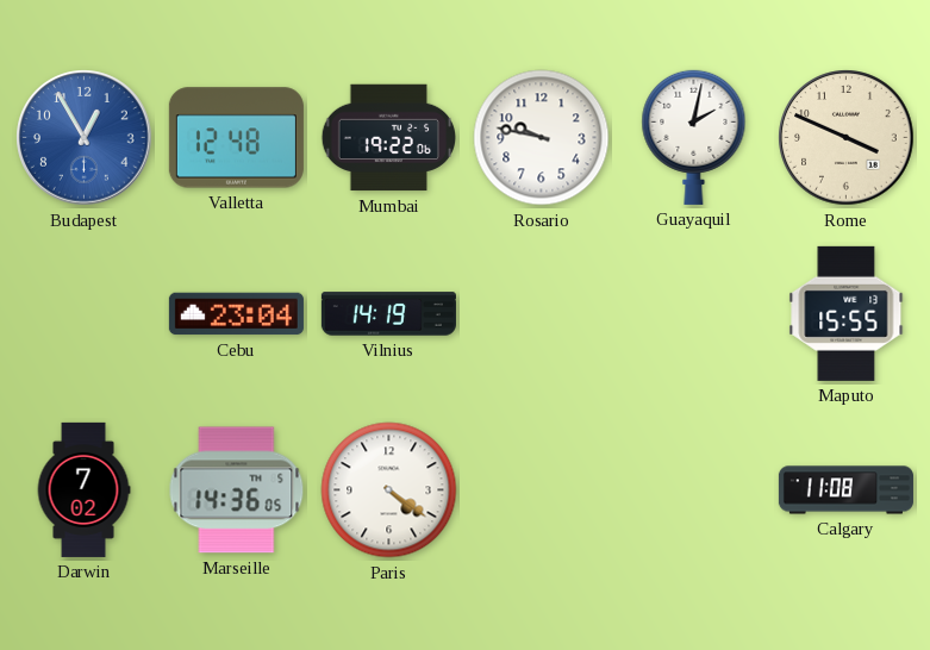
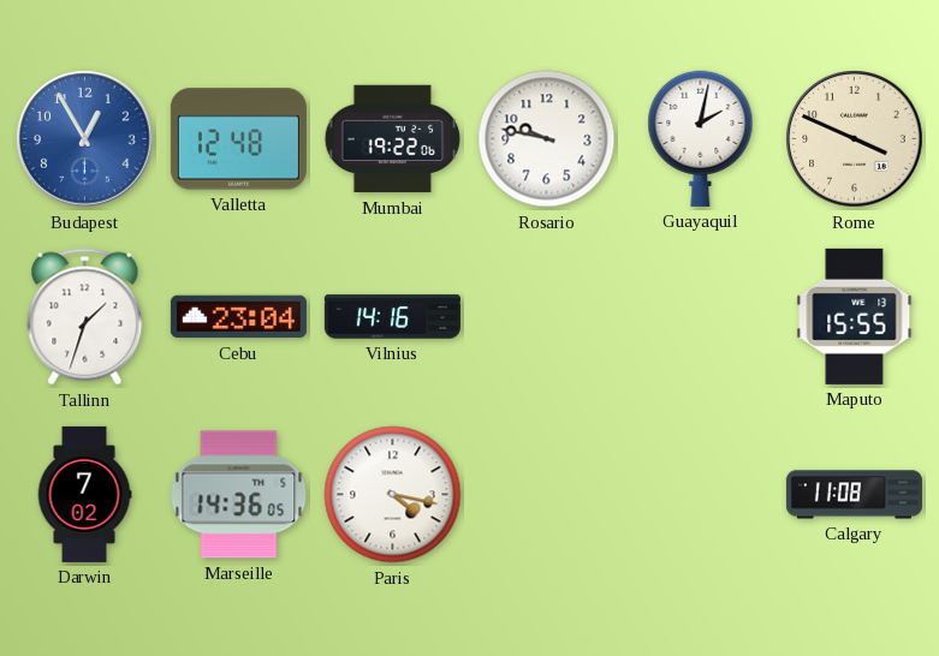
Tallinn: none -> 1:33 (85, 317)
Vilnius: 14:19 -> 14:16 (392, 317)
Paris: 4:21 -> 4:17 (393, 495)
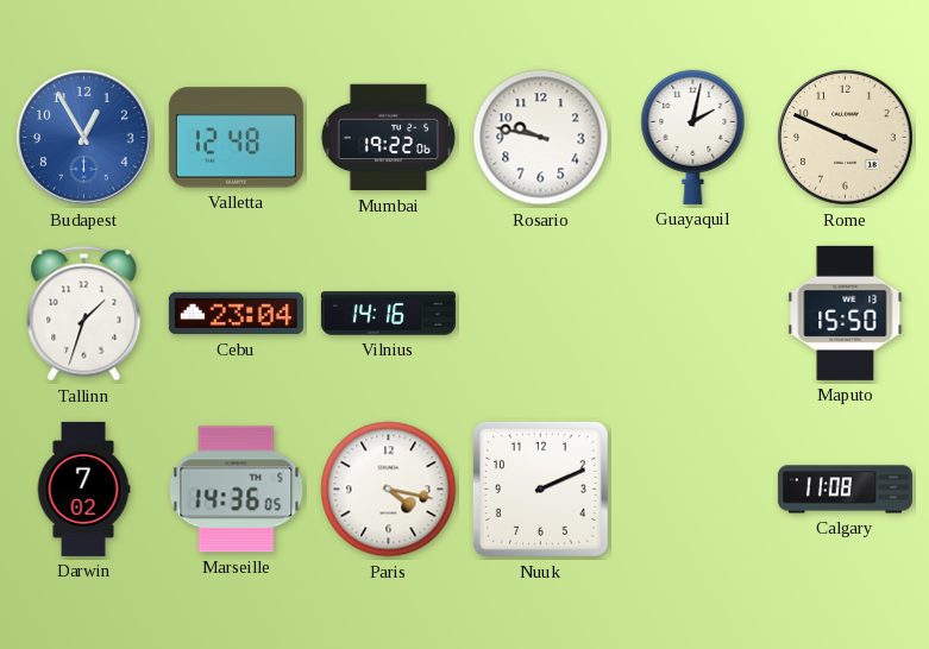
Maputo: 15:55 -> 15:50 (846, 313)
Nuuk: none -> 2:11 (540, 489)
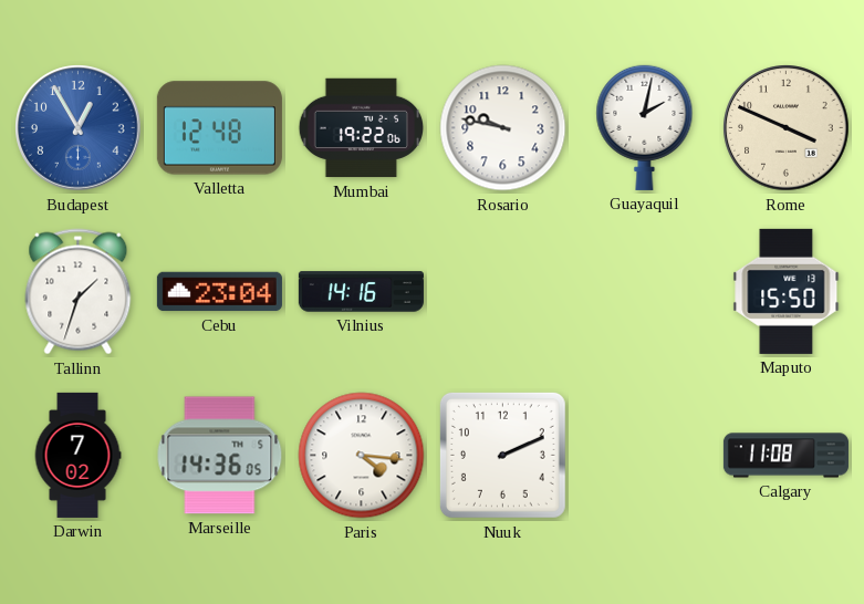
Paris: 4:17 -> 4:16 (362, 456)
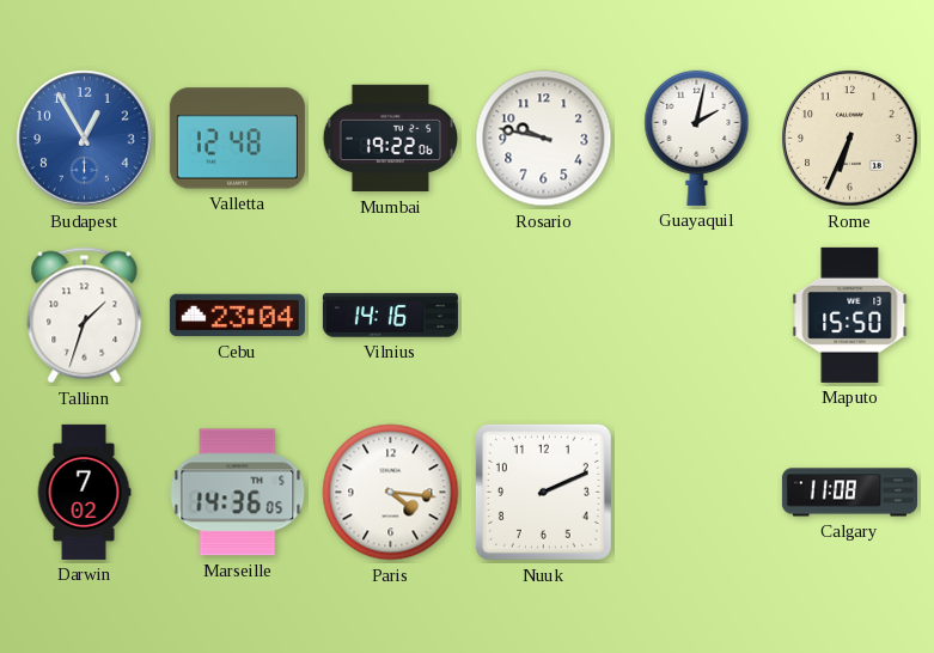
Rome: 3:49 -> 6:34 (850, 139)
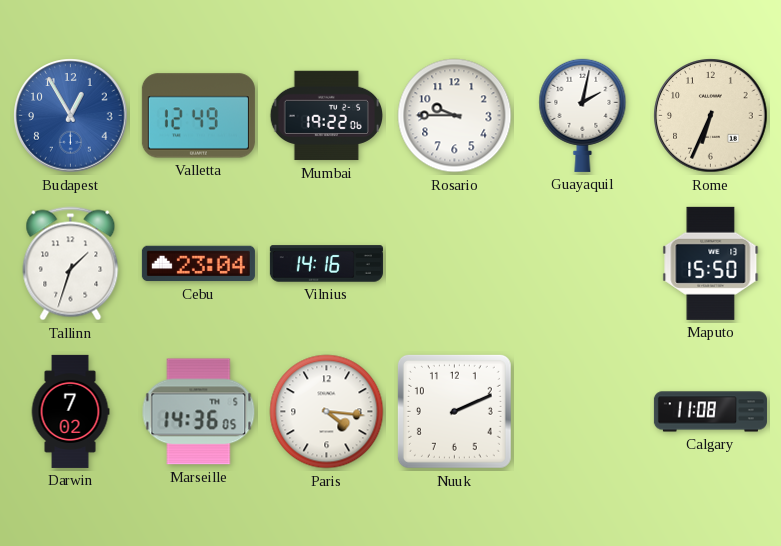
Valletta: 12:48 -> 12:49 (198, 116)
Rosario: 9:47 -> 9:45 (455, 116)
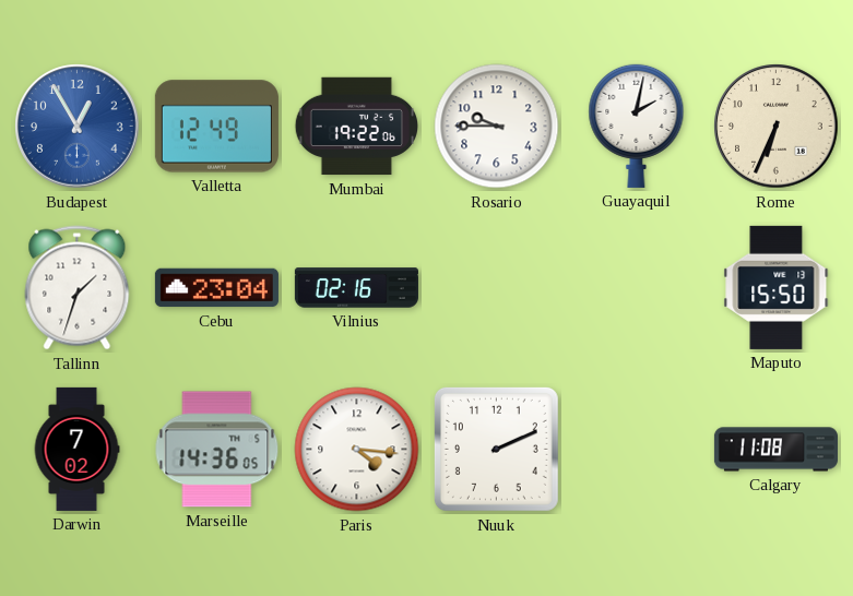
Vilnius: 14:16 -> 02:16 (356, 288)
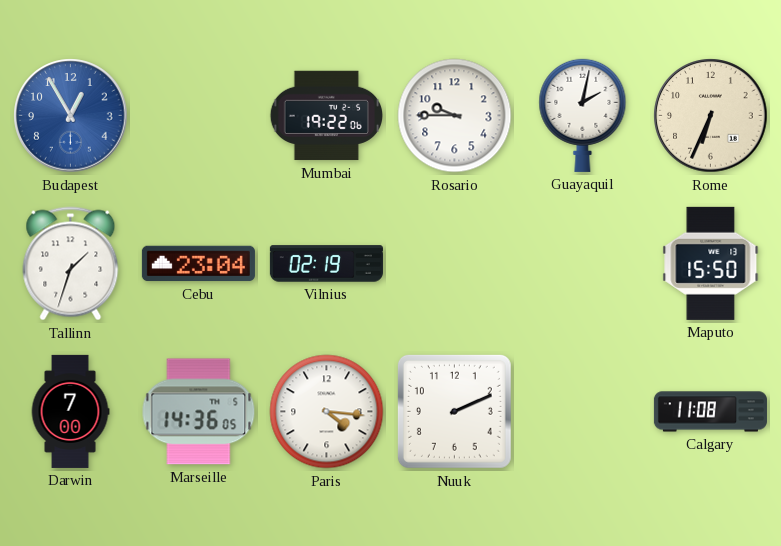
Valletta: 12:49 -> none (216, 127)
Vilnius: 02:16 -> 02:19 (326, 264)
Darwin: 7:02 -> 7:00 (70, 411)
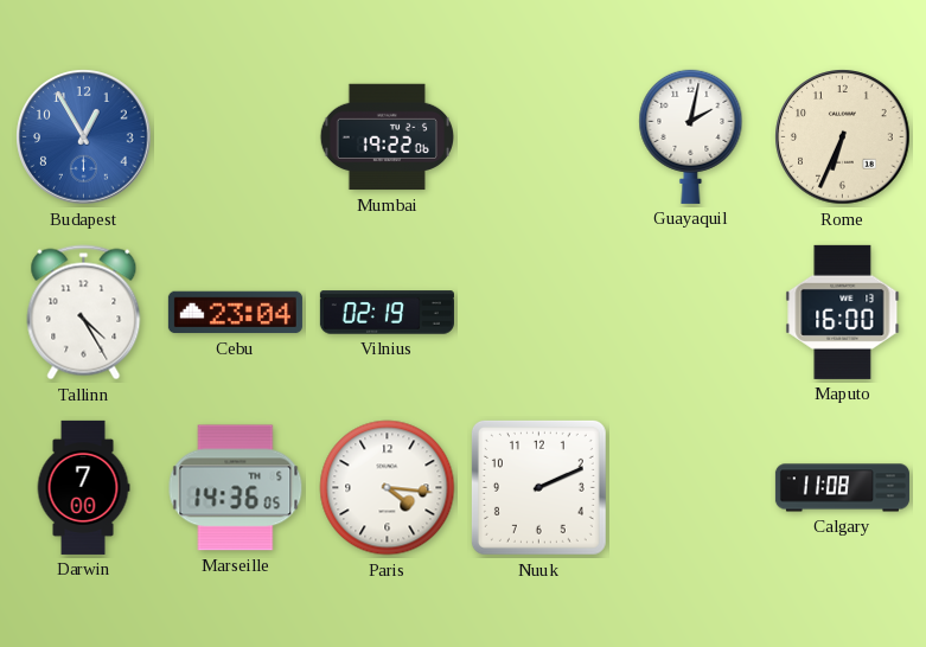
Rosario: 9:45 -> none (455, 116)
Tallinn: 1:33 -> 4:25 (84, 313)
Maputo: 15:50 -> 16:00 (843, 312)
